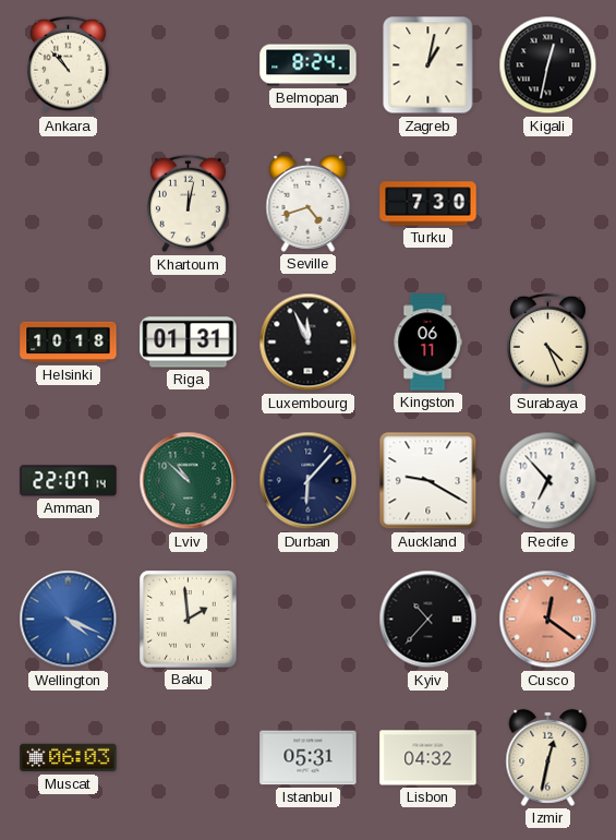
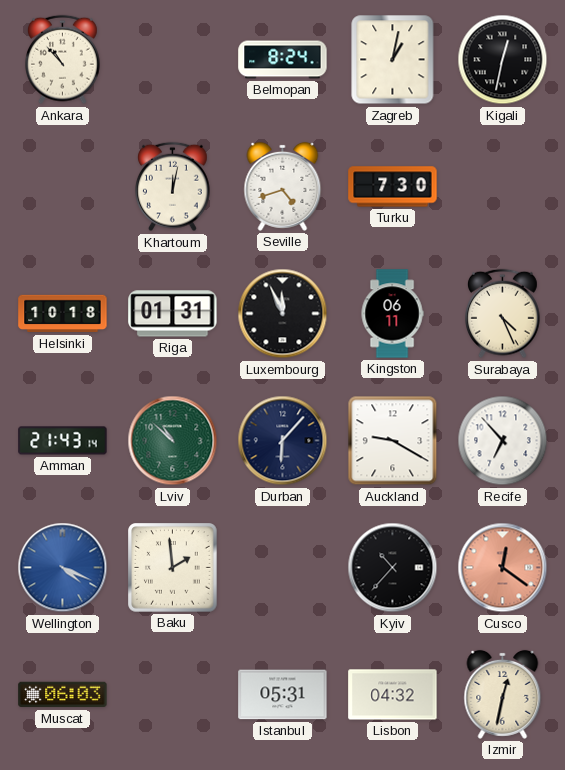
Amman: 22:07 -> 21:43 (63, 441)
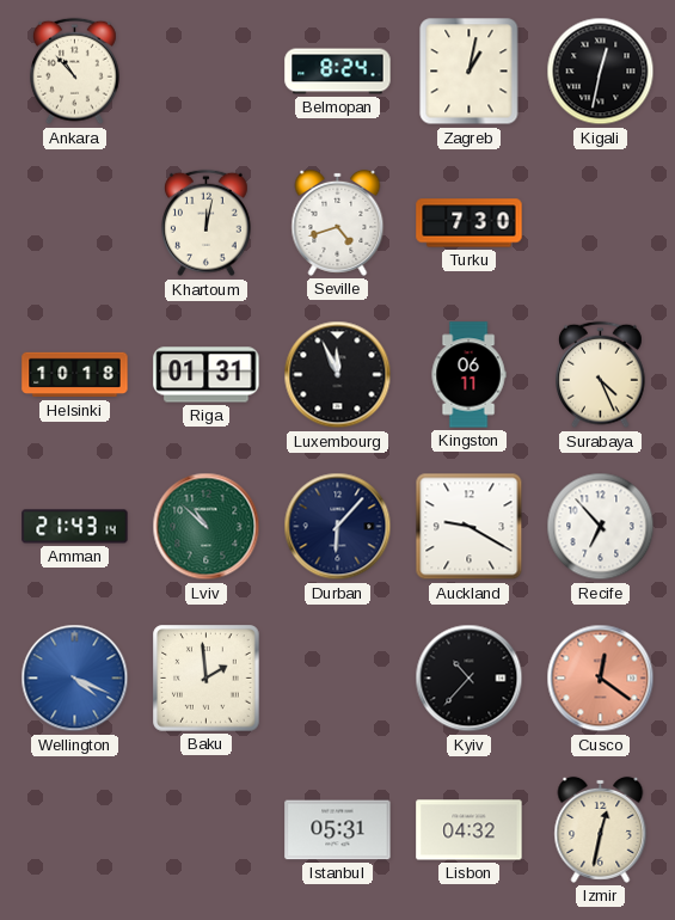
Muscat: 06:03 -> none (63, 695)
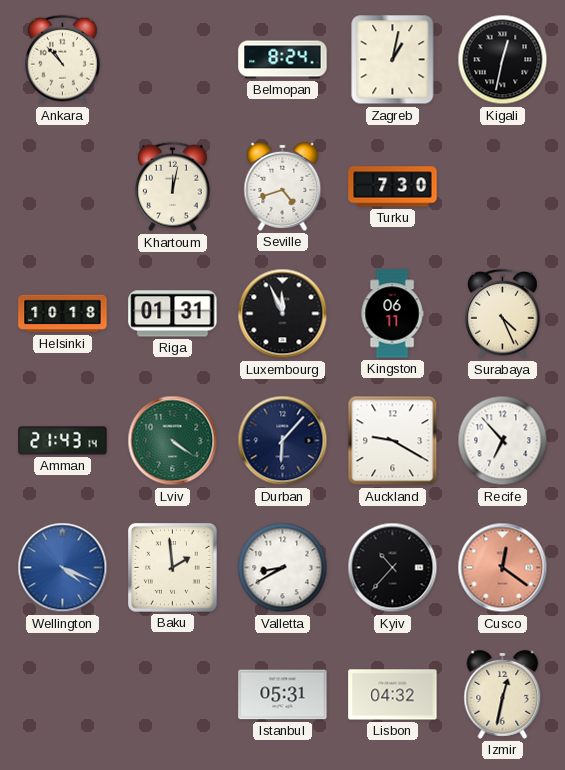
Lviv: 10:52 -> 4:21 (173, 441)
Valletta: none -> 8:40 (283, 568)
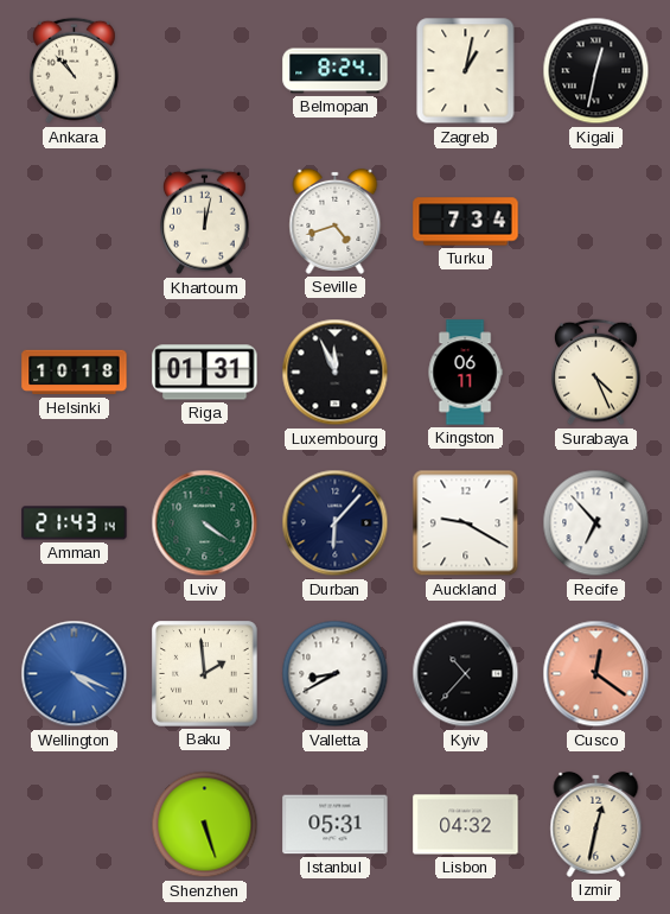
Turku: 7:30 -> 7:34 (466, 222)
Shenzhen: none -> 5:27 (205, 825)
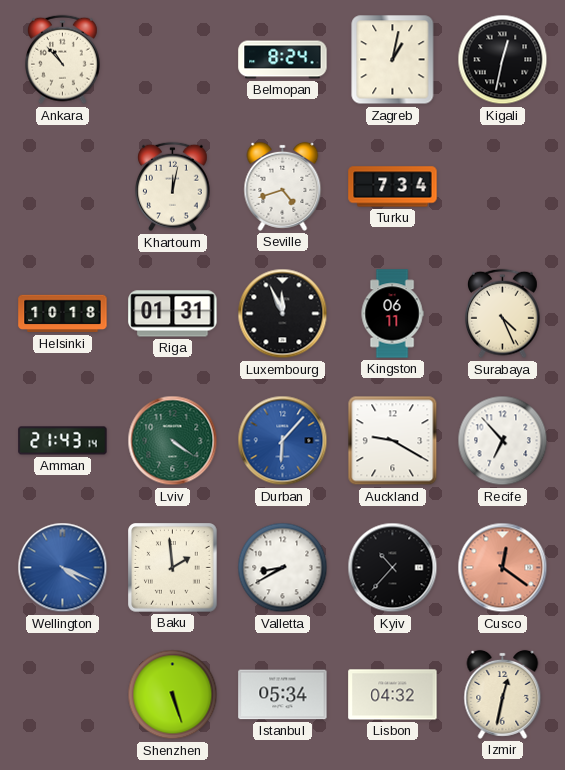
Durban dial: navy -> blue (283, 441)
Istanbul: 05:31 -> 05:34 (283, 695)
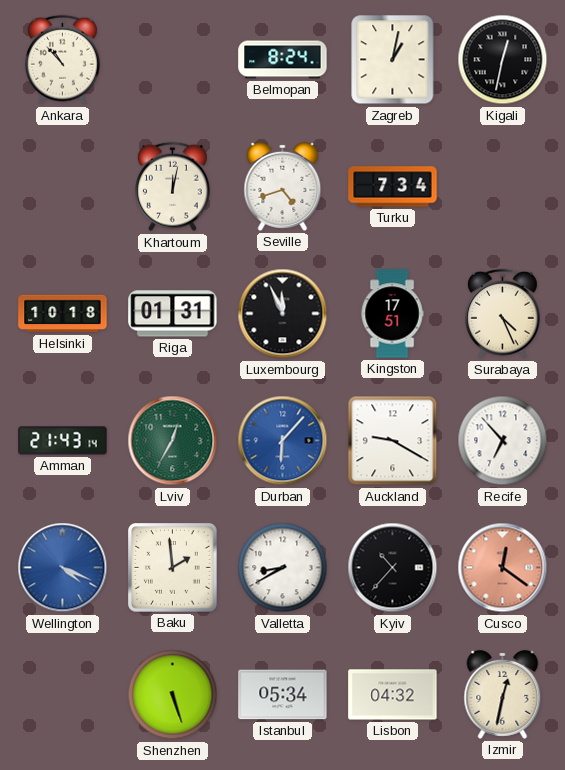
Kingston: 06:11 -> 17:51 (392, 314)
Lviv: 4:21 -> 12:35 (173, 441)
